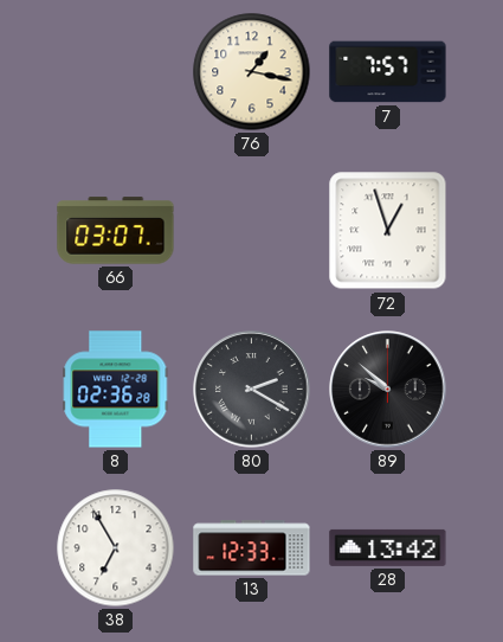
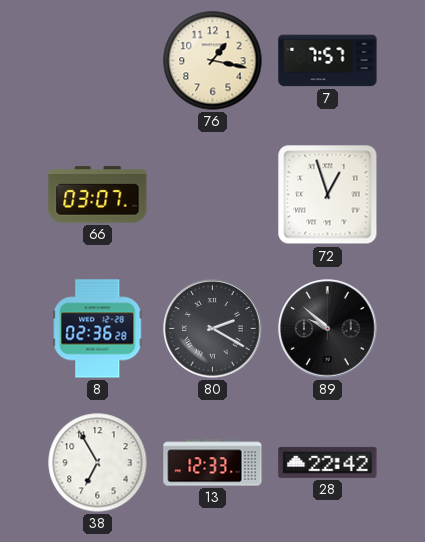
28: 13:42 -> 22:42 (328, 462)
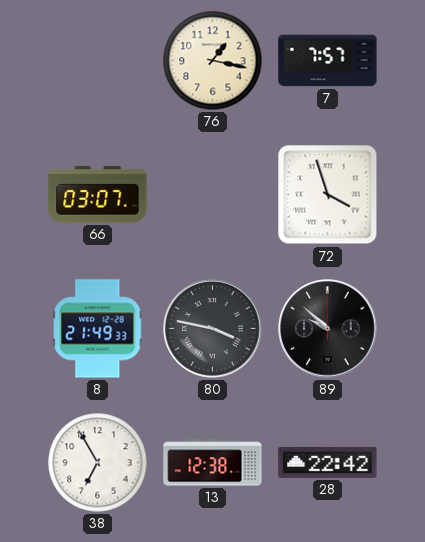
72: 12:57 -> 3:57 (328, 195)
8: 02:36 -> 21:49 (98, 329)
80: 2:20 -> 3:47 (213, 329)
13: 12:33 -> 12:38 (213, 463)
